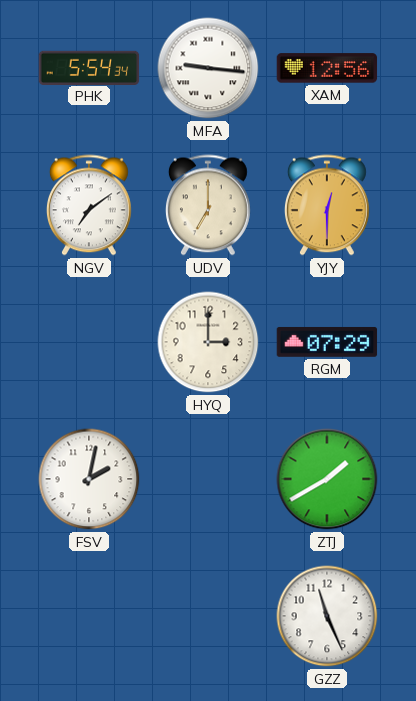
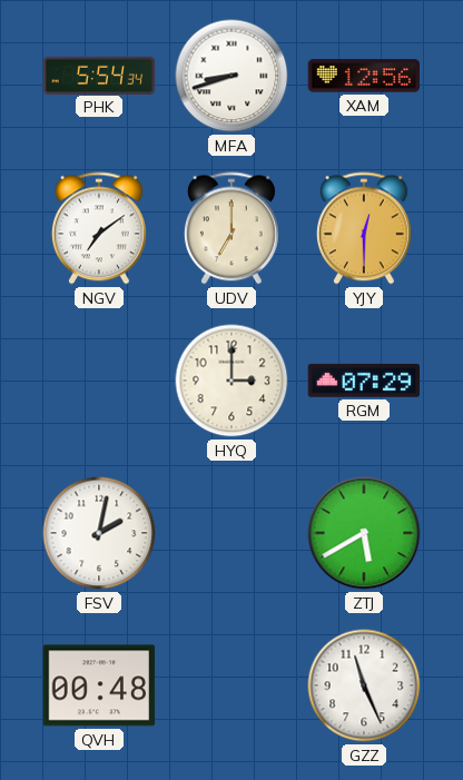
MFA: 9:16 -> 8:42 (231, 76)
ZTJ: 1:40 -> 5:40 (364, 533)
QVH: none -> 00:48 (99, 685)
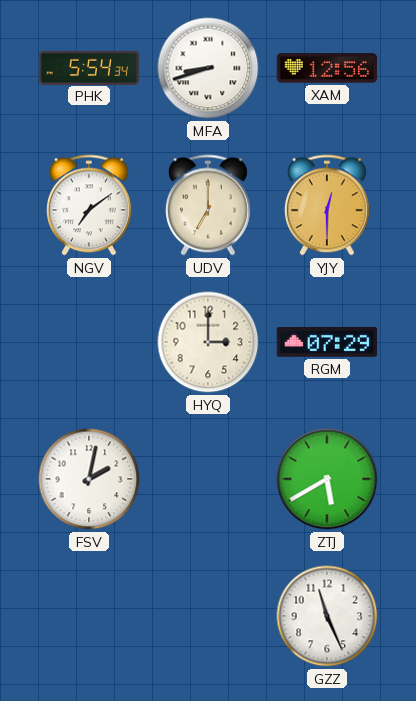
QVH: 00:48 -> none (99, 685)
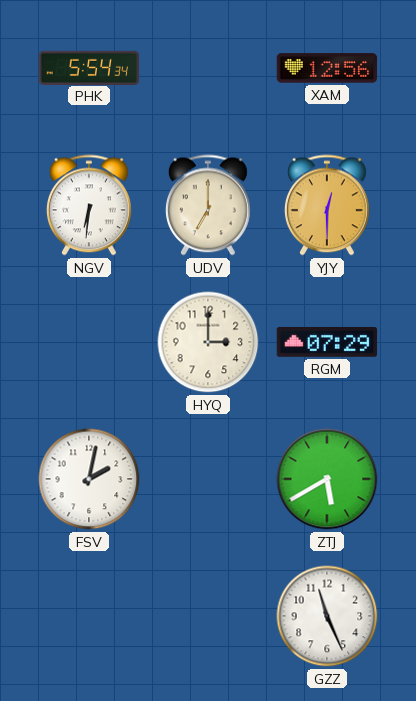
MFA: 8:42 -> none (208, 68)
NGV: 7:09 -> 6:31 (89, 205)
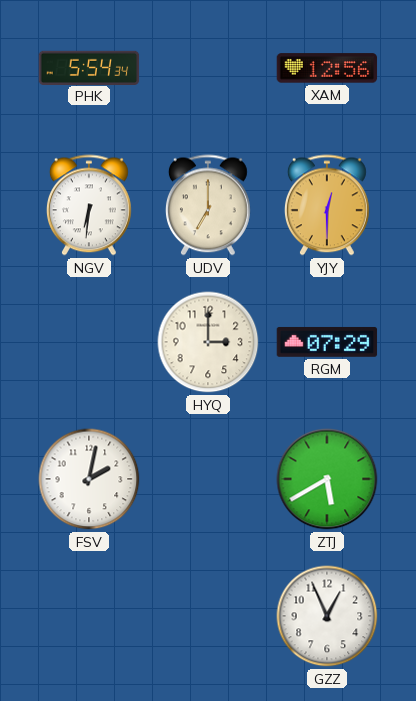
GZZ: 11:26 -> 12:56 (327, 616)
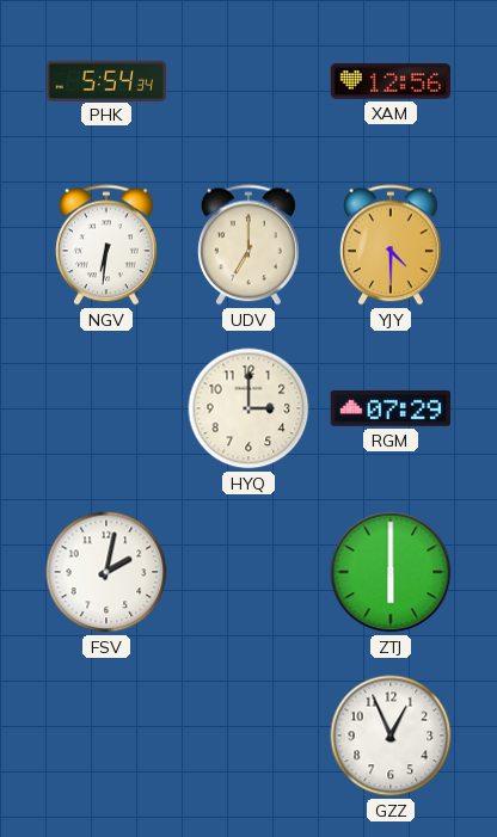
YJY: 12:30 -> 4:30 (391, 245)
ZTJ: 5:40 -> 6:00 (391, 572)
